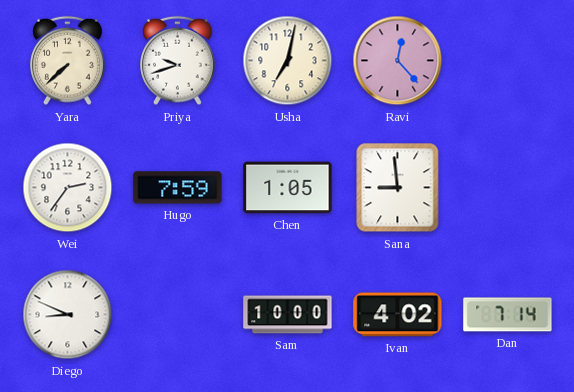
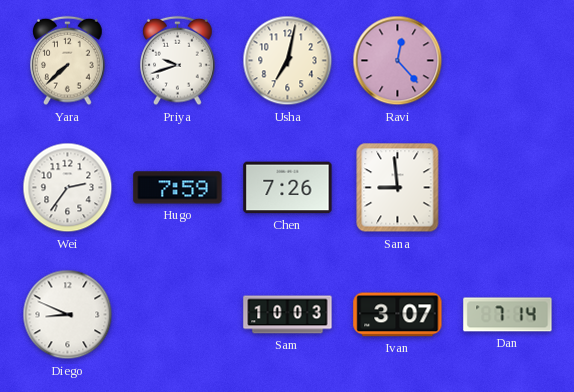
Chen: 1:05 -> 7:26 (288, 188)
Sam: 10:00 -> 10:03 (288, 315)
Ivan: 4:02 -> 3:07 (398, 315)
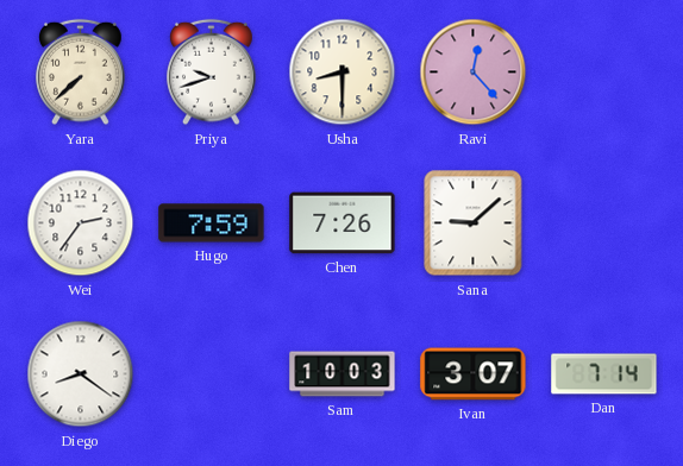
Usha: 7:02 -> 8:30 (343, 73)
Sana: 8:59 -> 9:08 (474, 223)
Diego: 8:49 -> 8:21 (81, 374)
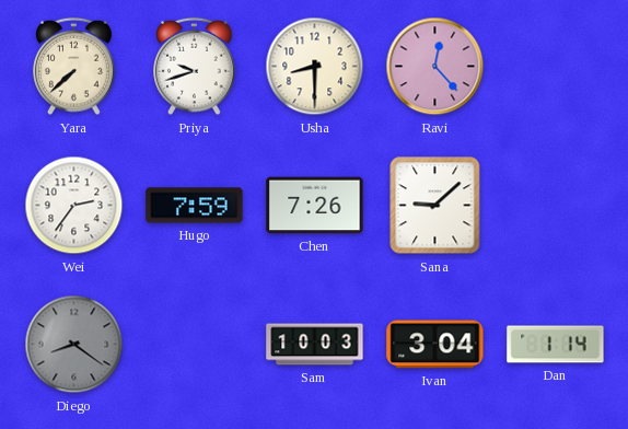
Diego dial: white -> grey (74, 345)
Ivan: 3:07 -> 3:04 (435, 345)
Dan: 7:14 -> 1:14 (556, 345)
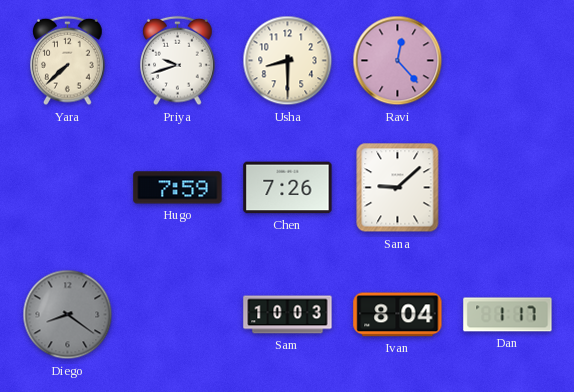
Wei: 2:36 -> none (74, 206)
Ivan: 3:04 -> 8:04 (398, 315)
Dan: 1:14 -> 1:17 (508, 315)
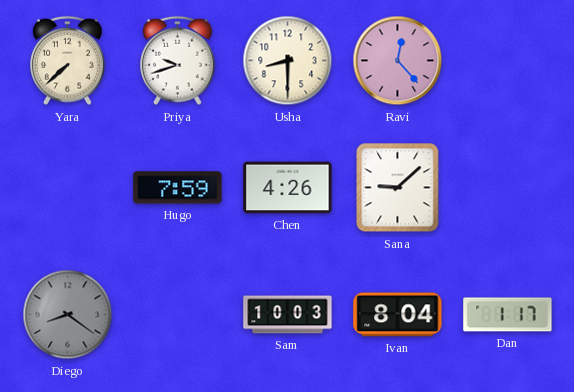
Chen: 7:26 -> 4:26 (288, 188)
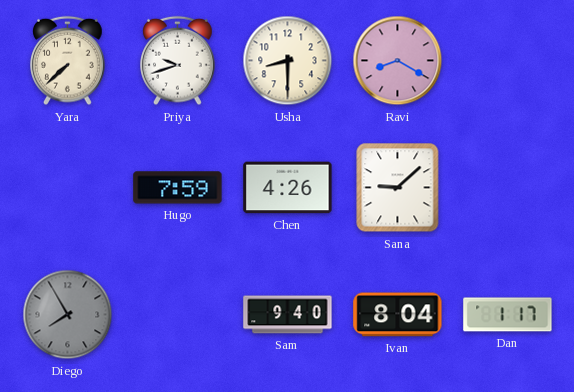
Ravi: 12:23 -> 8:20 (398, 61)
Diego: 8:21 -> 7:55 (68, 315)
Sam: 10:03 -> 9:40 (288, 315)
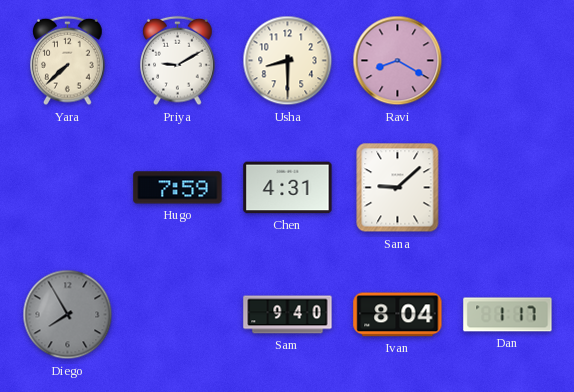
Priya: 9:42 -> 9:10 (178, 61)
Chen: 4:26 -> 4:31 (288, 188)
